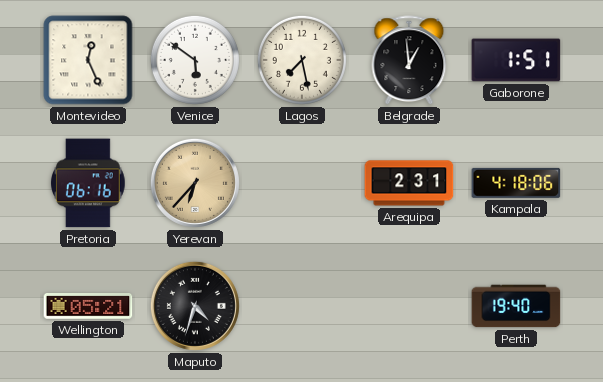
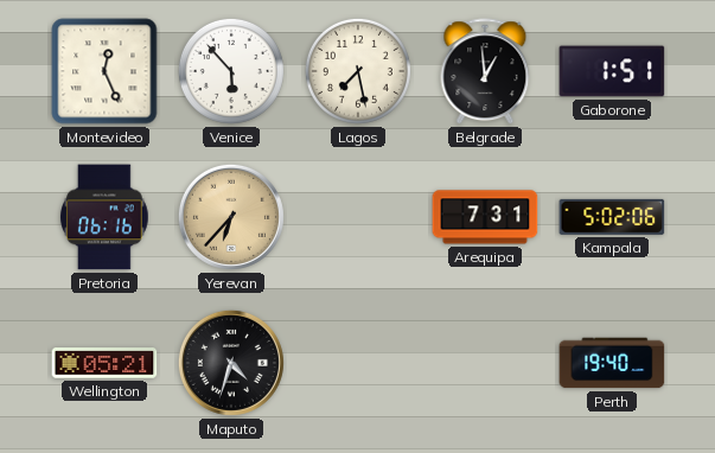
Venice: 5:51 -> 5:53 (231, 71)
Arequipa: 2:31 -> 7:31 (485, 217)
Kampala: 4:18 -> 5:02 (612, 217)
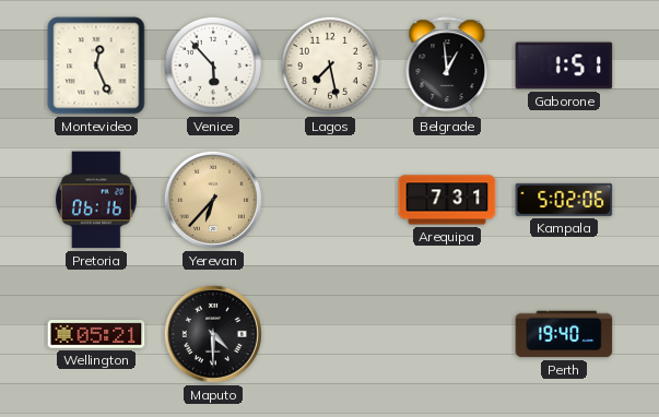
Maputo: 4:33 -> 4:30 (213, 334)
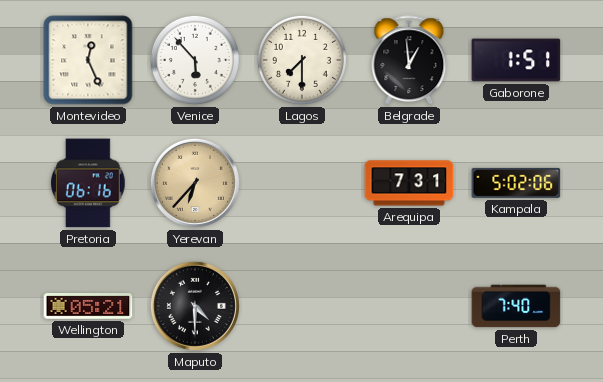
Lagos: 7:28 -> 7:30 (302, 60)
Perth: 19:40 -> 7:40 (516, 306)
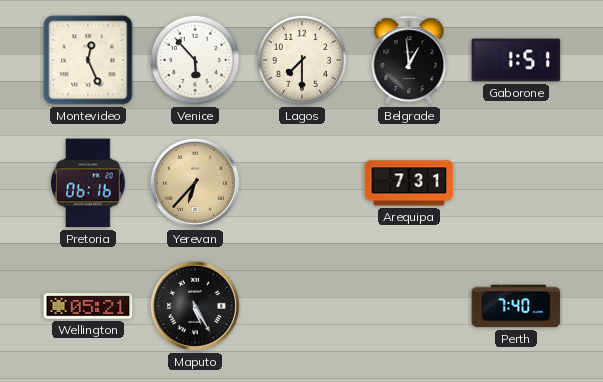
Kampala: 5:02 -> none (516, 183)
Maputo: 4:30 -> 5:25 (195, 306)
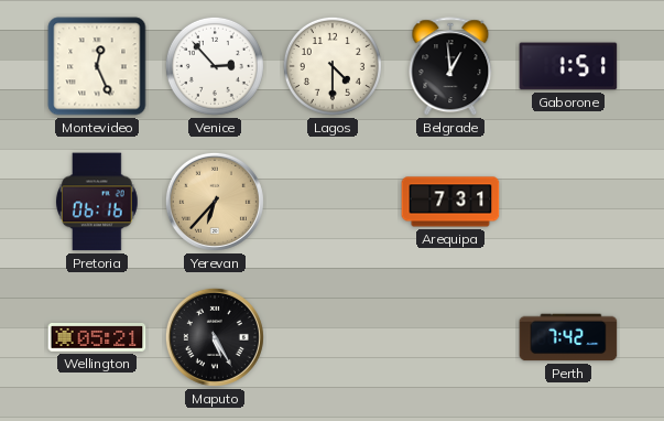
Venice: 5:53 -> 2:53 (215, 66)
Lagos: 7:30 -> 4:30 (333, 66)
Perth: 7:40 -> 7:42 (568, 337)
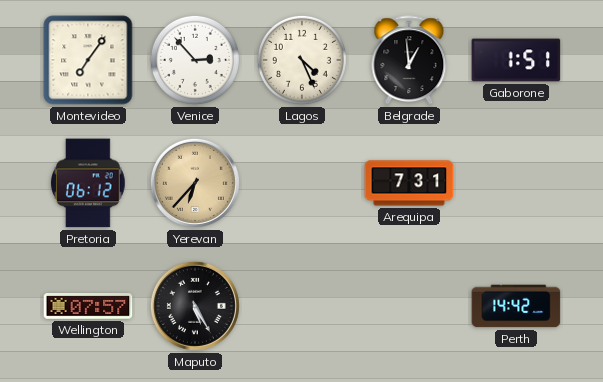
Montevideo: 12:26 -> 7:06 (88, 60)
Lagos: 4:30 -> 4:26 (302, 60)
Pretoria: 06:16 -> 06:12 (89, 183)
Wellington: 05:21 -> 07:57 (88, 306)
Perth: 7:42 -> 14:42 (516, 306)
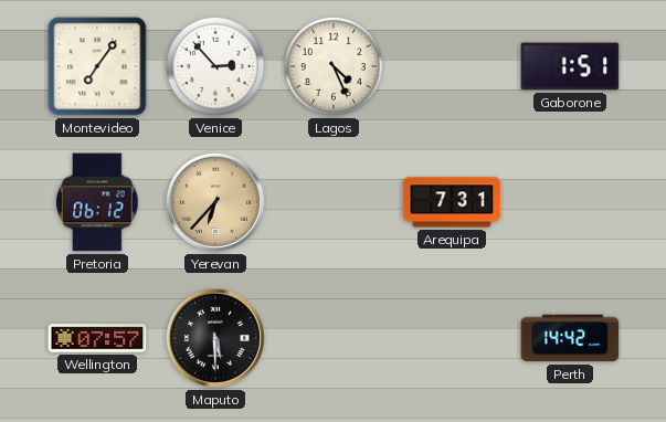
Belgrade: 12:59 -> none (409, 61)
Maputo: 5:25 -> 5:30 (215, 338)
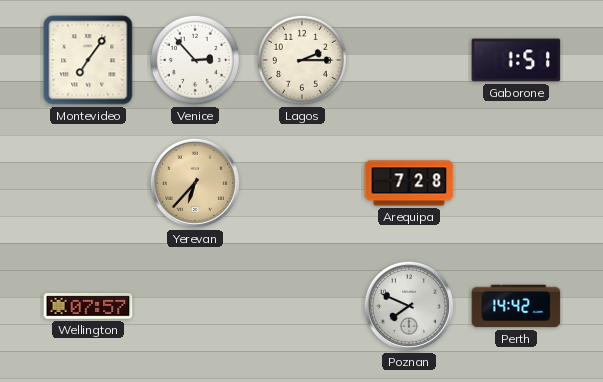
Lagos: 4:26 -> 2:15 (302, 60)
Pretoria: 06:12 -> none (98, 202)
Arequipa: 7:31 -> 7:28 (409, 183)
Maputo: 5:30 -> none (215, 338)
Poznan: none -> 7:49 (409, 306)
